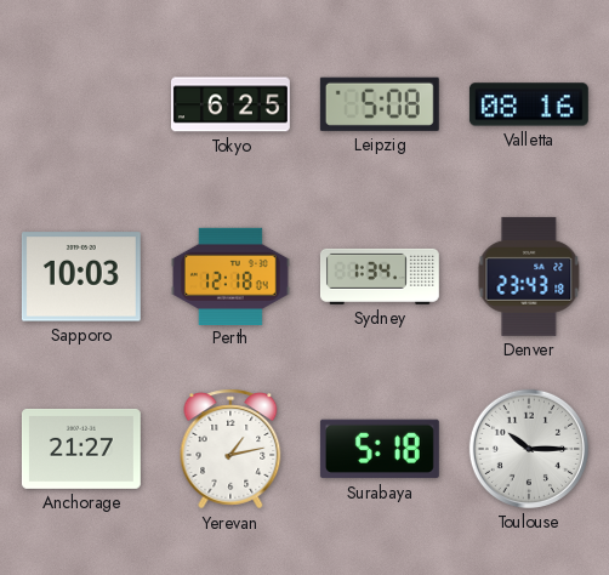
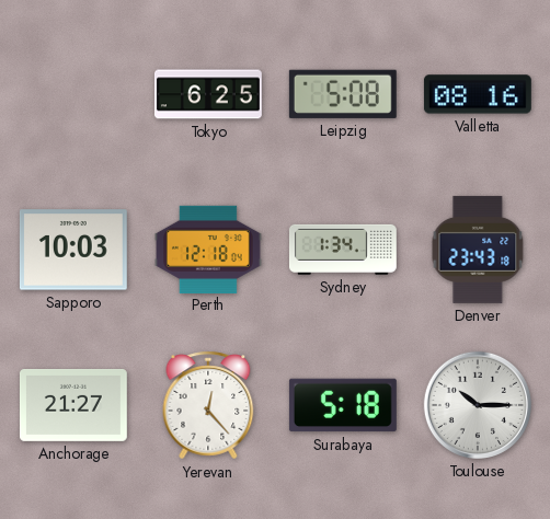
Yerevan: 1:13 -> 12:23 (208, 405)
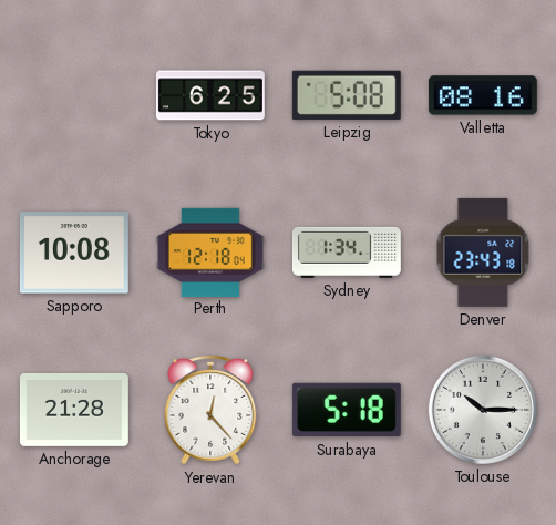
Sapporo: 10:03 -> 10:08 (74, 253)
Anchorage: 21:27 -> 21:28 (74, 410)
